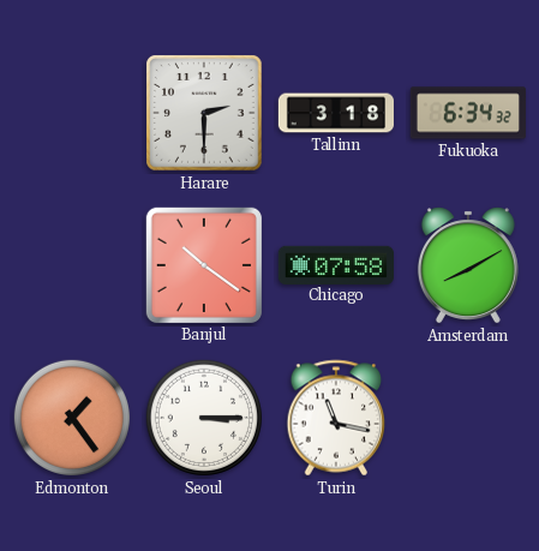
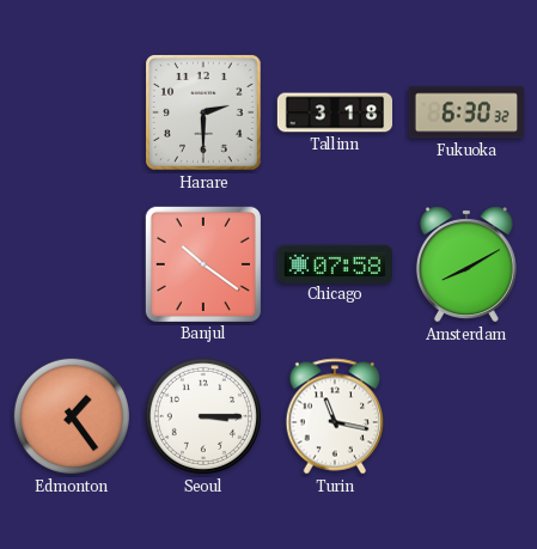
Fukuoka: 6:34 -> 6:30 (465, 112)
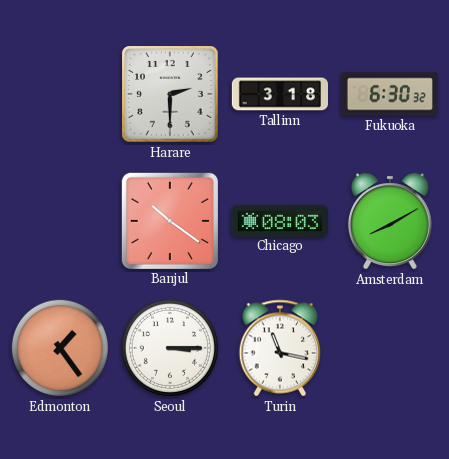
Chicago: 07:58 -> 08:03 (279, 220)
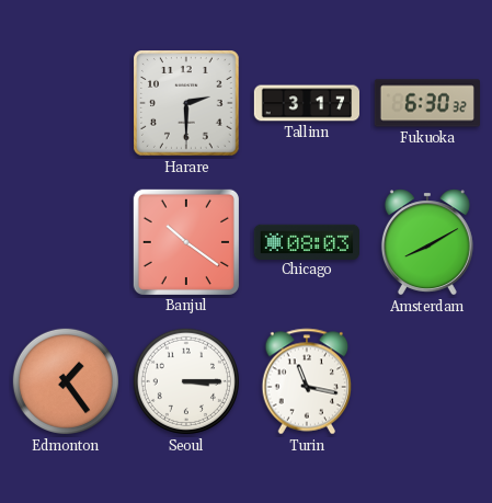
Tallinn: 3:18 -> 3:17 (306, 103)
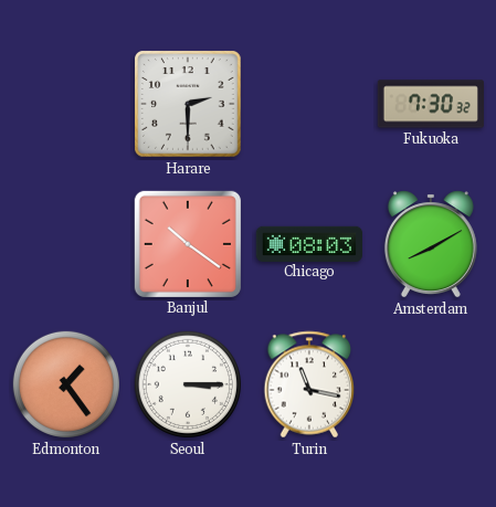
Tallinn: 3:17 -> none (306, 103)
Fukuoka: 6:30 -> 7:30 (430, 104)
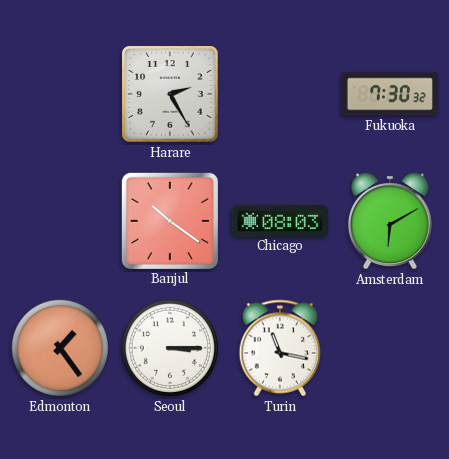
Harare: 2:30 -> 2:25 (171, 95)
Amsterdam: 8:10 -> 6:10 (390, 221)
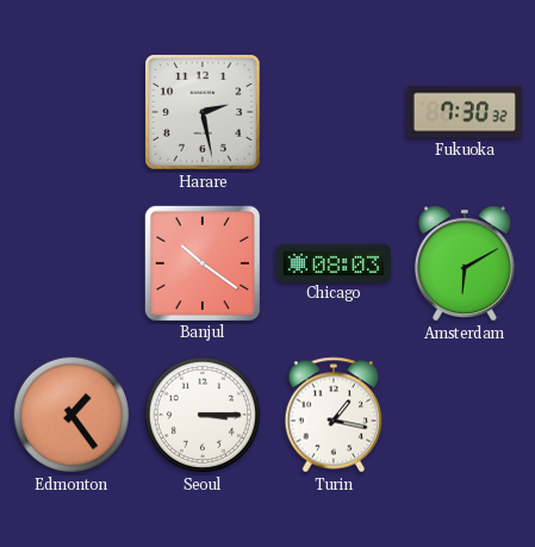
Harare: 2:25 -> 2:28 (204, 113)
Turin: 11:17 -> 1:17 (334, 415)
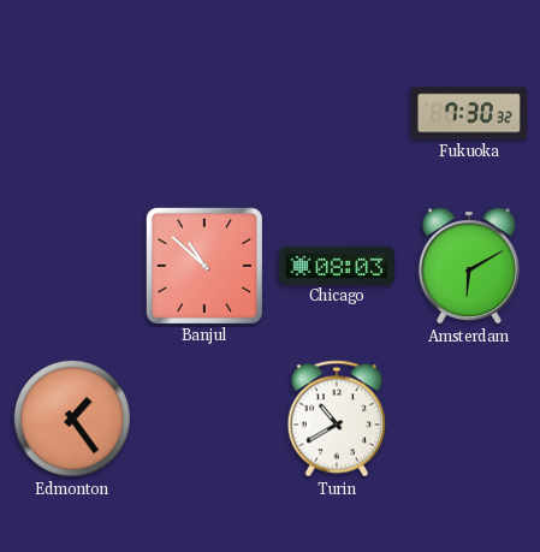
Harare: 2:28 -> none (204, 113)
Banjul: 10:21 -> 10:52 (204, 266)
Seoul: 3:15 -> none (203, 415)
Turin: 1:17 -> 10:40 (337, 419)
